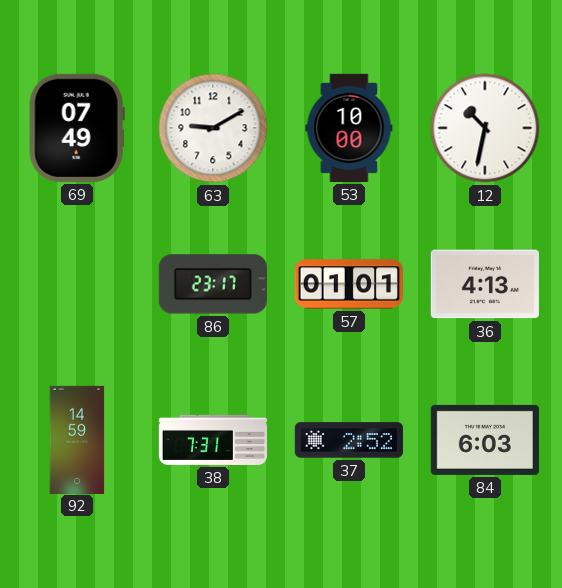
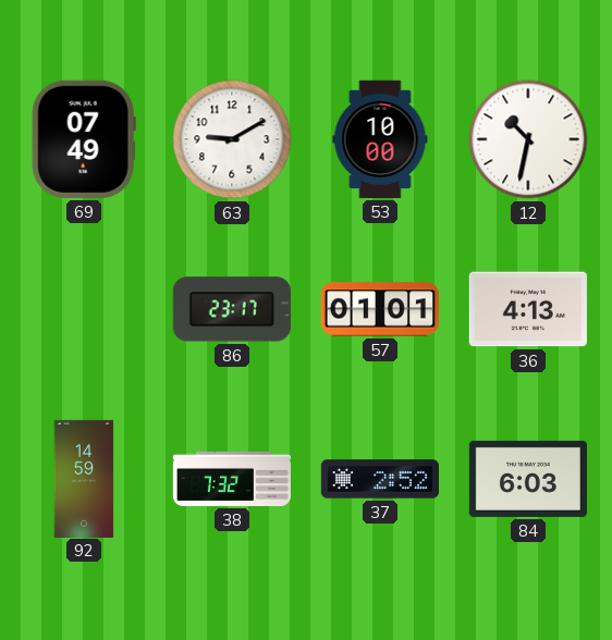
38: 7:31 -> 7:32 (231, 479)
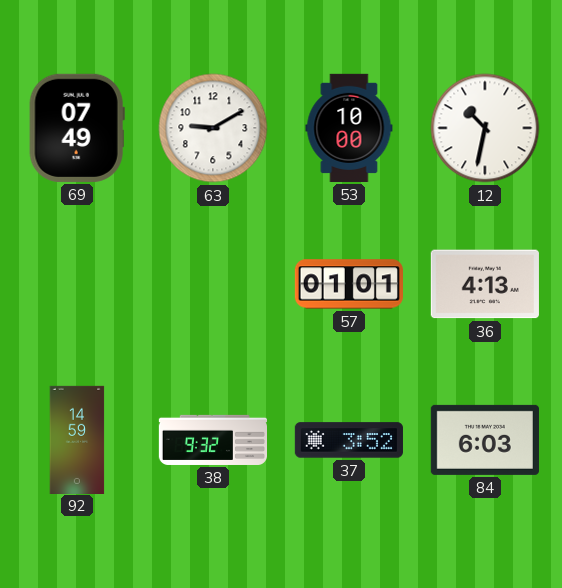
86: 23:17 -> none (232, 309)
38: 7:32 -> 9:32 (212, 440)
37: 2:52 -> 3:52 (349, 440)
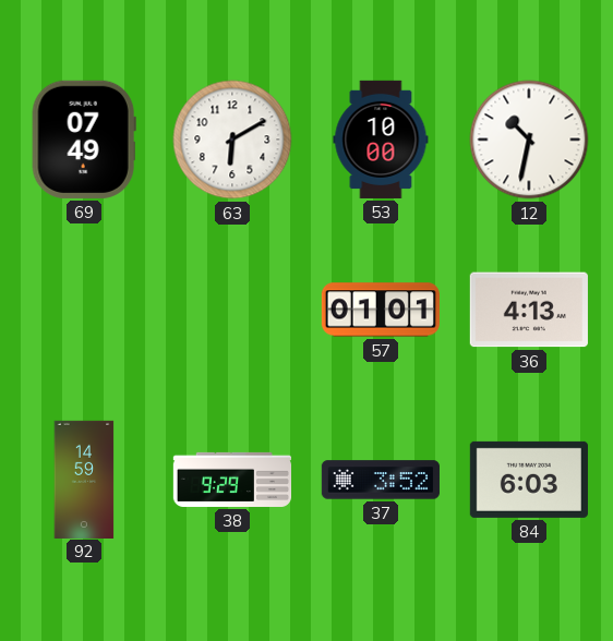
63: 9:10 -> 6:10 (232, 140)
38: 9:32 -> 9:29 (231, 480)
